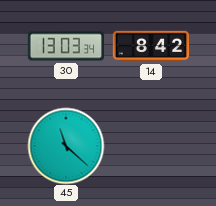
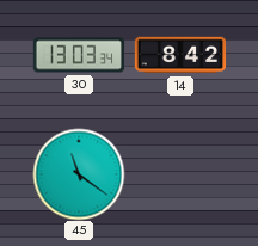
45: 11:22 -> 11:21 (79, 174)
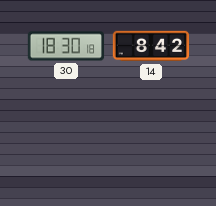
30: 13:03 -> 18:30 (66, 46)
45: 11:21 -> none (79, 174)
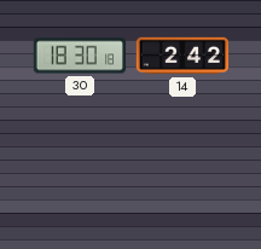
14: 8:42 -> 2:42 (182, 56)
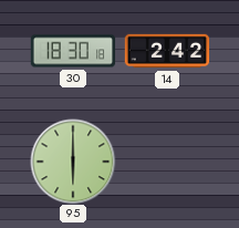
95: none -> 6:00 (73, 162)
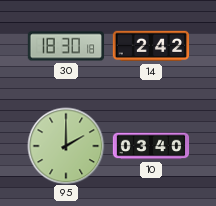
95: 6:00 -> 2:00 (66, 146)
10: none -> 03:40 (151, 146)
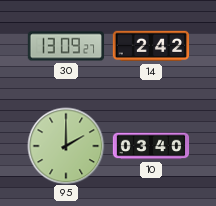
30: 18:30 -> 13:09 (66, 46)
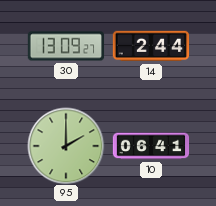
14: 2:42 -> 2:44 (151, 46)
10: 03:40 -> 06:41 (151, 146)
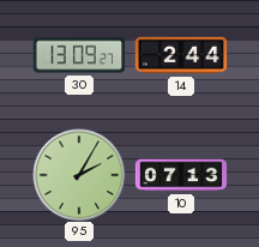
95: 2:00 -> 2:05 (79, 175)
10: 06:41 -> 07:13 (181, 175)
